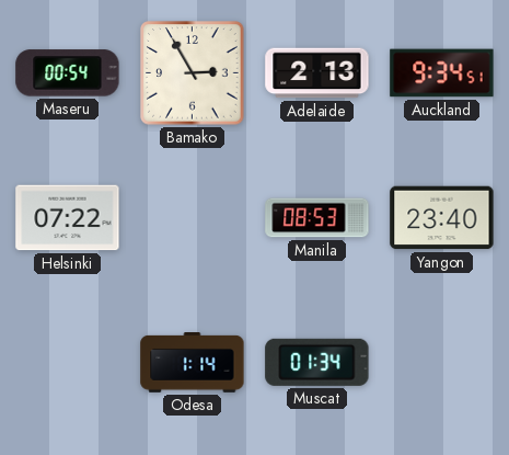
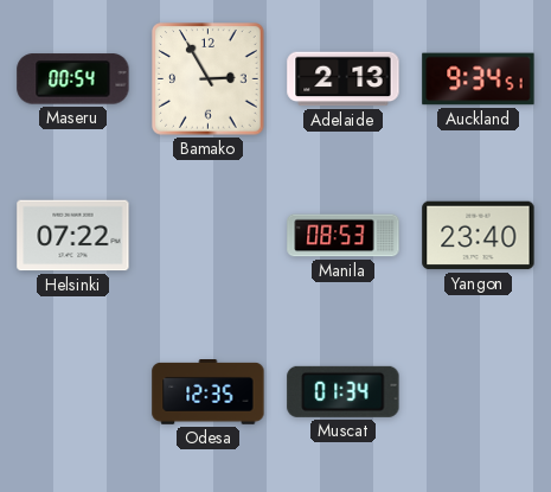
Odesa: 1:14 -> 12:35 (209, 392)
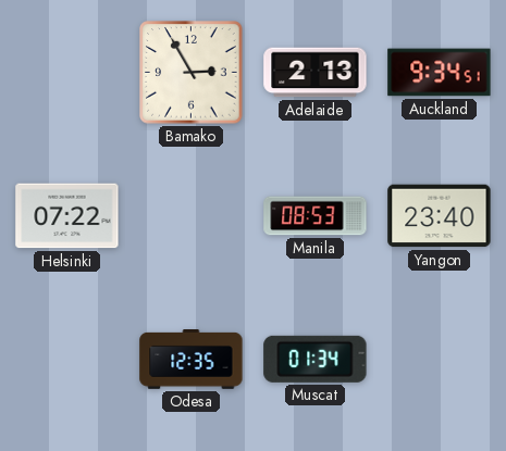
Maseru: 00:54 -> none (73, 79)
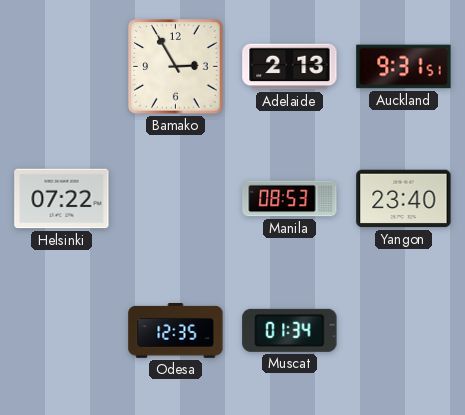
Auckland: 9:34 -> 9:31 (404, 67)
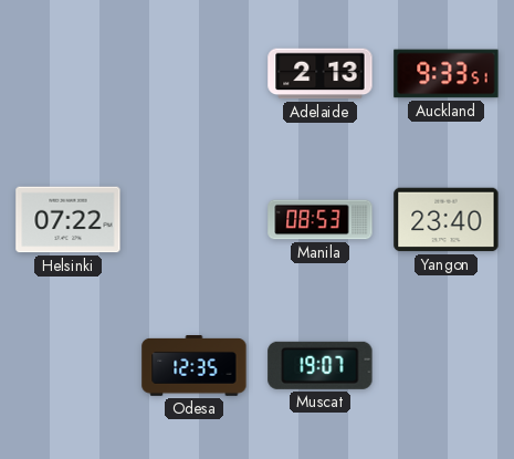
Bamako: 2:55 -> none (176, 67)
Auckland: 9:31 -> 9:33 (447, 74)
Muscat: 01:34 -> 19:07 (321, 365)
